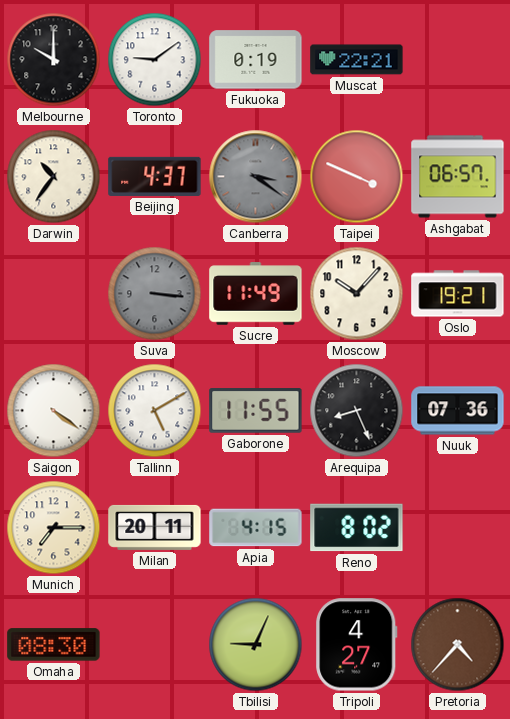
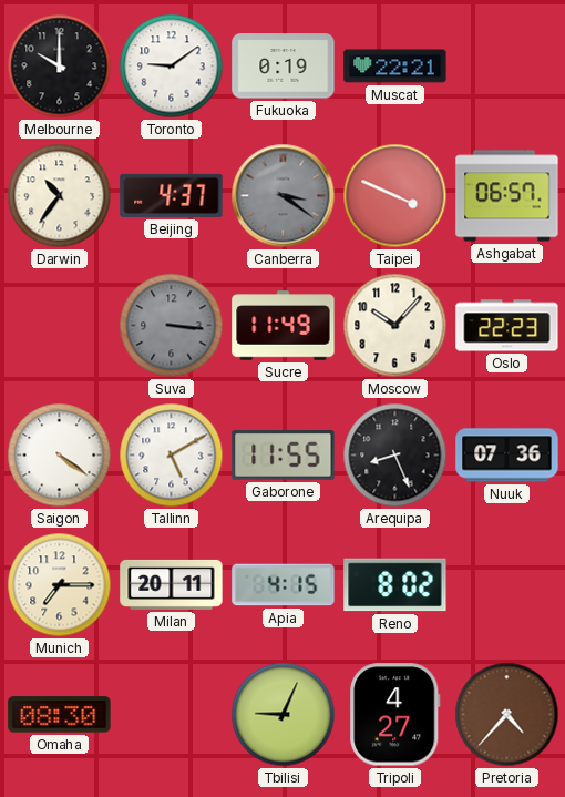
Oslo: 19:21 -> 22:23 (507, 326)
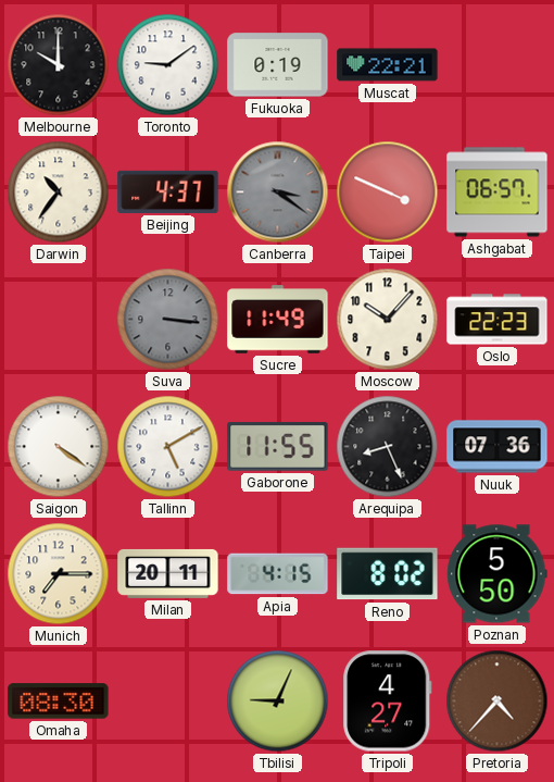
Poznan: none -> 5:50 (498, 574)
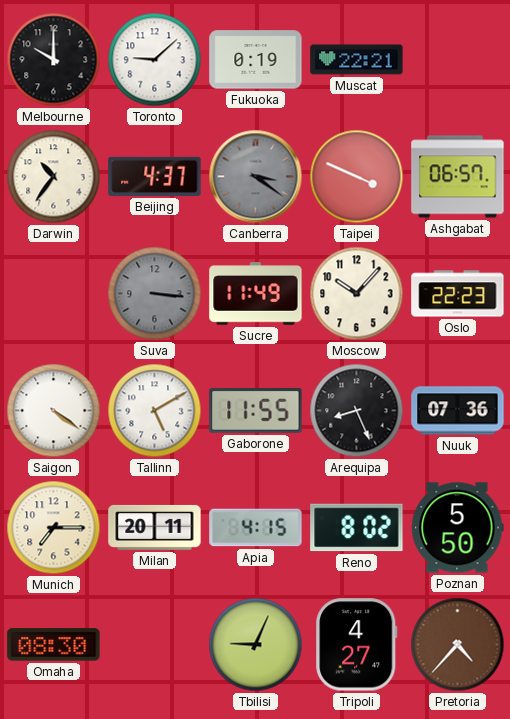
Toronto: 9:09 -> 9:08 (155, 60)
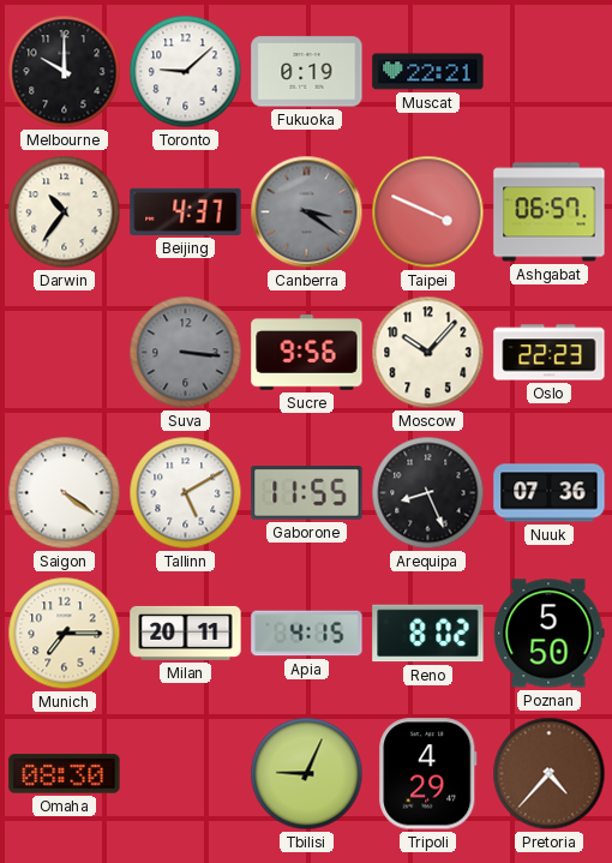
Sucre: 11:49 -> 9:56 (307, 353)
Tripoli: 4:27 -> 4:29 (428, 774)
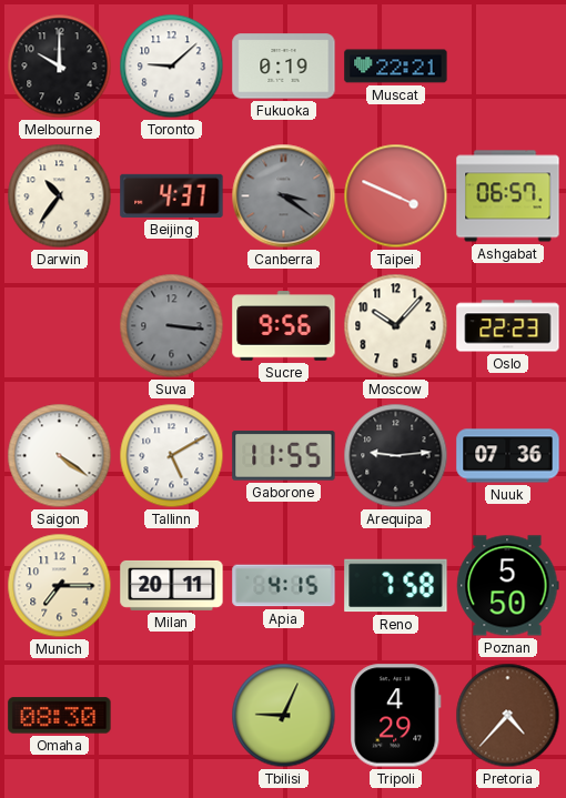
Arequipa: 8:26 -> 9:14 (396, 456)
Reno: 8:02 -> 7:58 (396, 586)
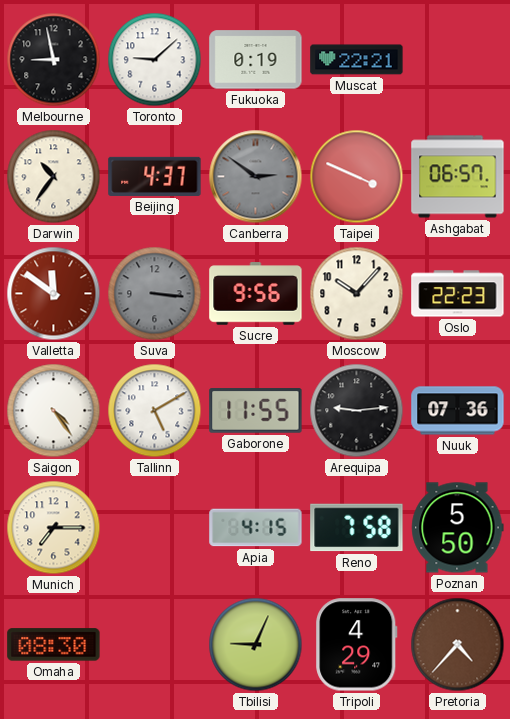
Melbourne: 10:00 -> 8:58 (54, 60)
Canberra: 3:21 -> 2:51 (256, 177)
Valletta: none -> 11:51 (54, 294)
Saigon: 4:21 -> 4:24 (54, 411)
Milan: 20:11 -> none (172, 585)
